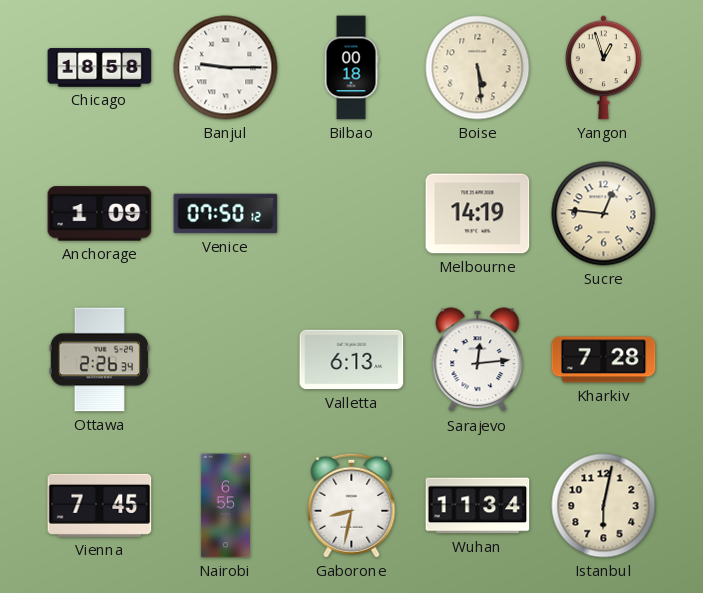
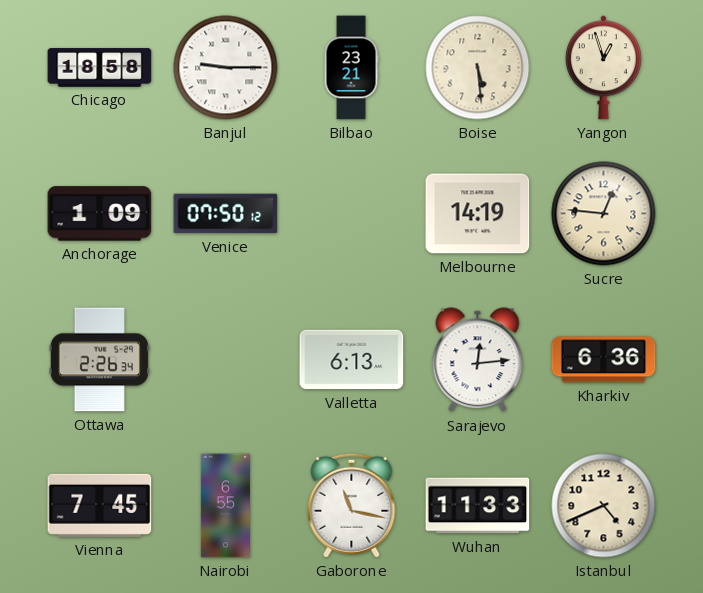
Bilbao: 00:18 -> 23:21 (351, 68)
Kharkiv: 7:28 -> 6:36 (604, 360)
Gaborone: 8:32 -> 11:17 (352, 505)
Wuhan: 11:34 -> 11:33 (478, 506)
Istanbul: 6:02 -> 4:41 (604, 506)
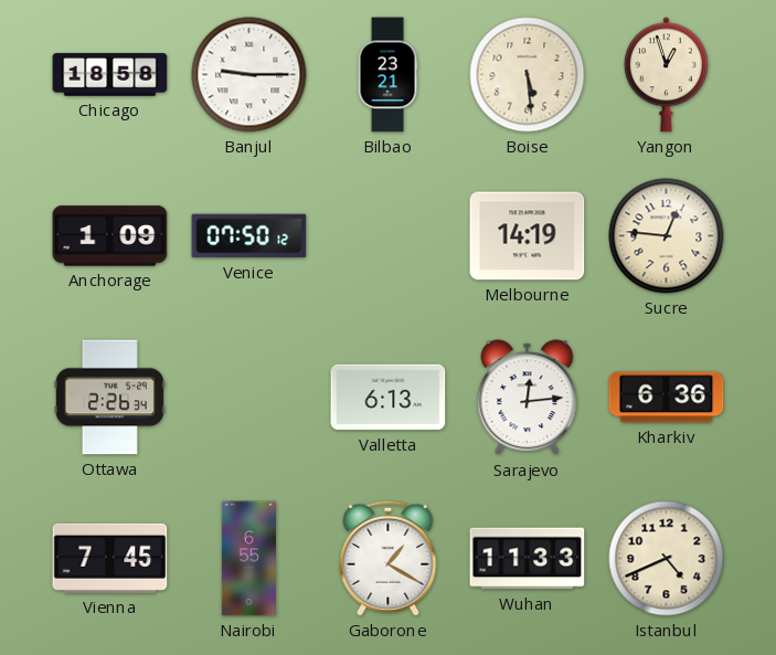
Gaborone: 11:17 -> 1:20 (389, 558)
